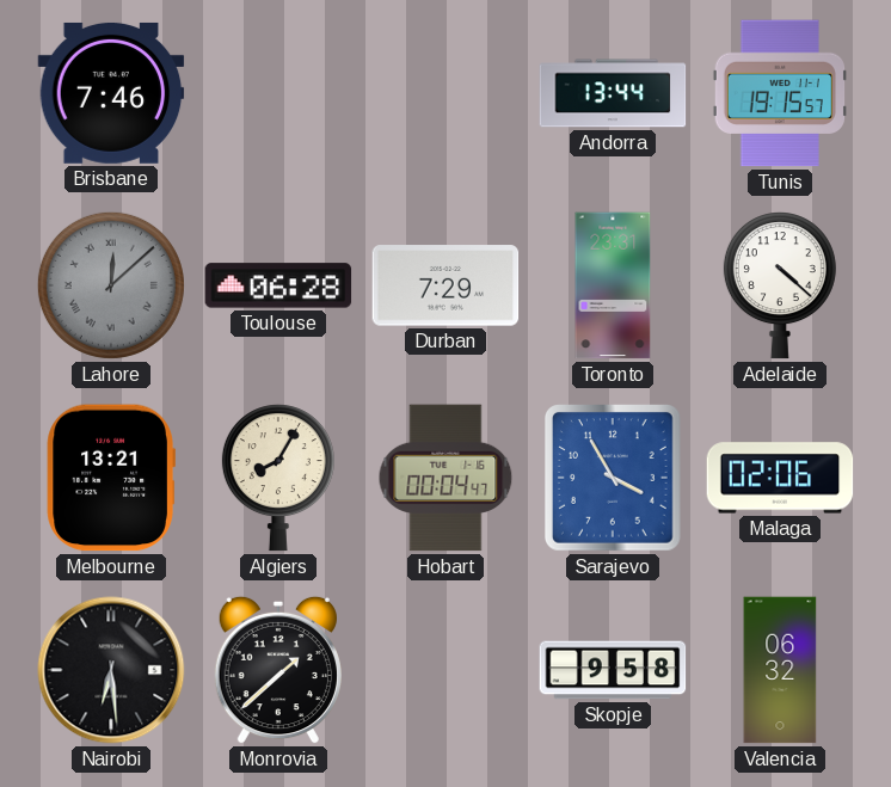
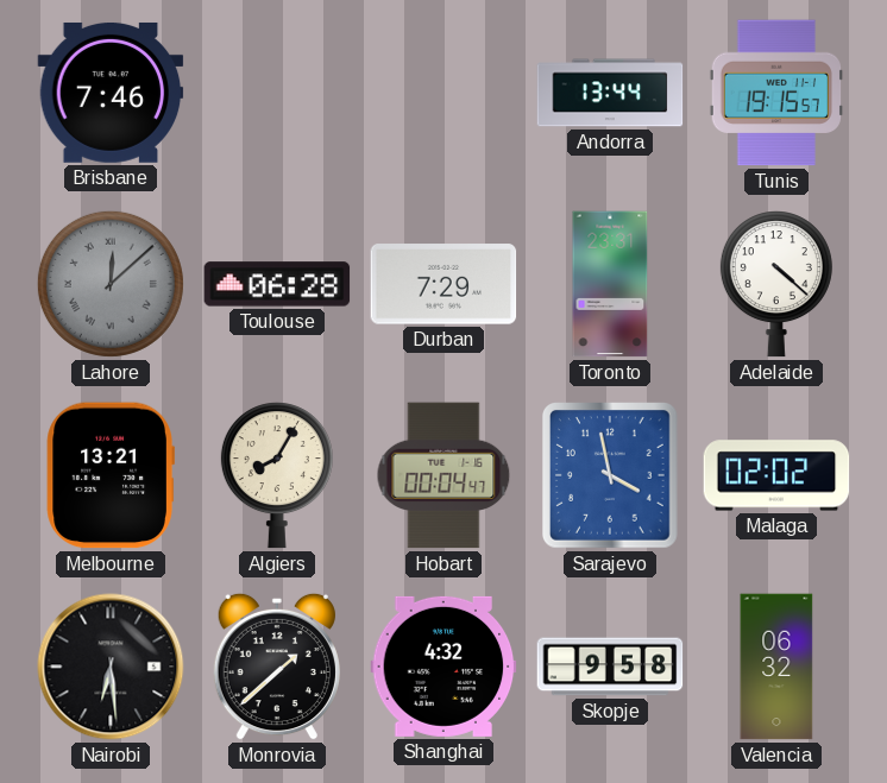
Sarajevo: 3:55 -> 3:58 (611, 476)
Malaga: 02:06 -> 02:02 (776, 475)
Shanghai: none -> 4:32 (443, 667)
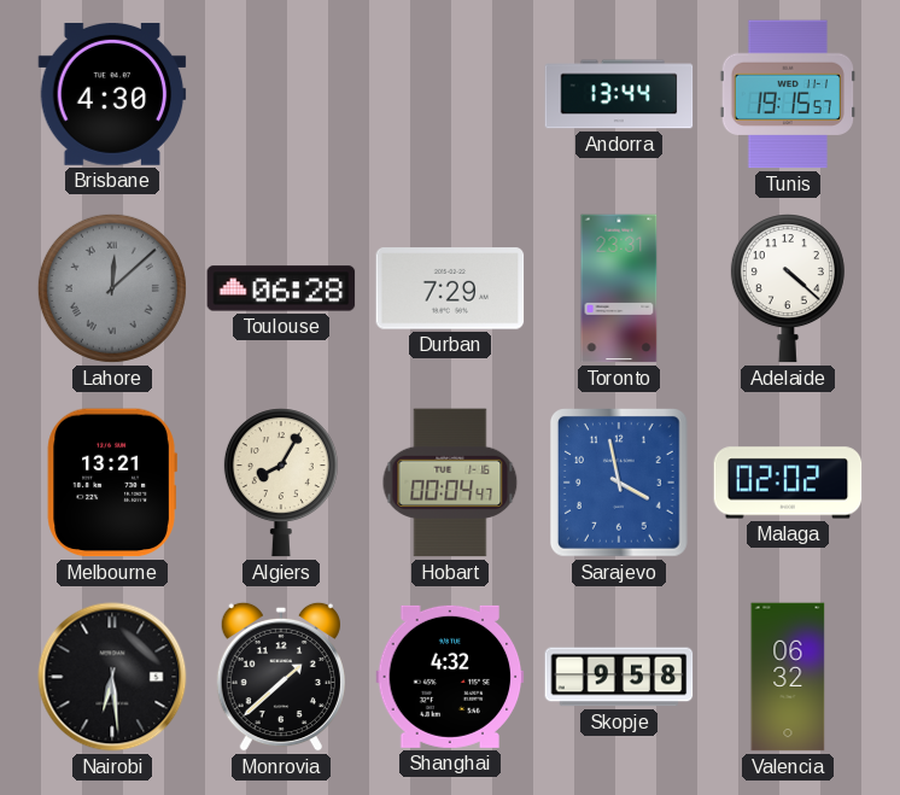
Brisbane: 7:46 -> 4:30 (112, 94)
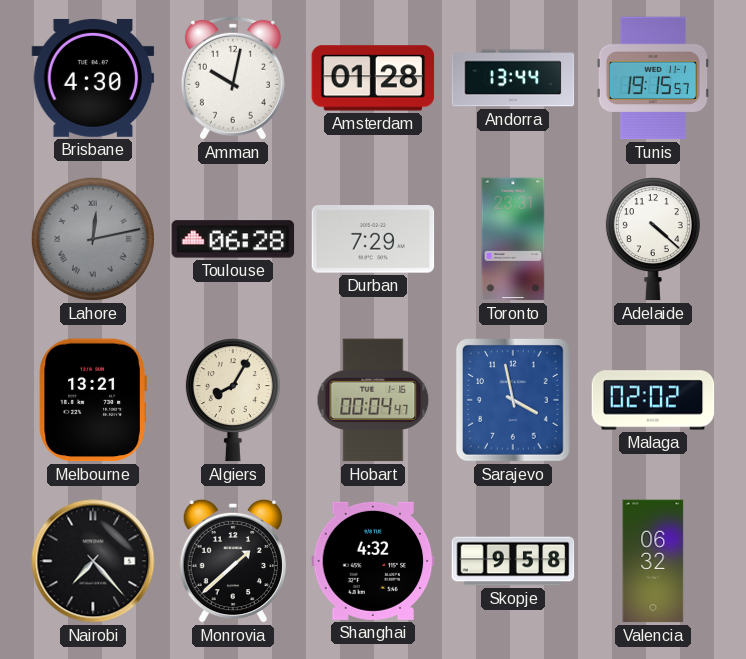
Amman: none -> 10:02 (233, 78)
Amsterdam: none -> 01:28 (373, 78)
Lahore: 12:08 -> 12:13 (93, 239)
Nairobi: 6:29 -> 7:23 (93, 561)
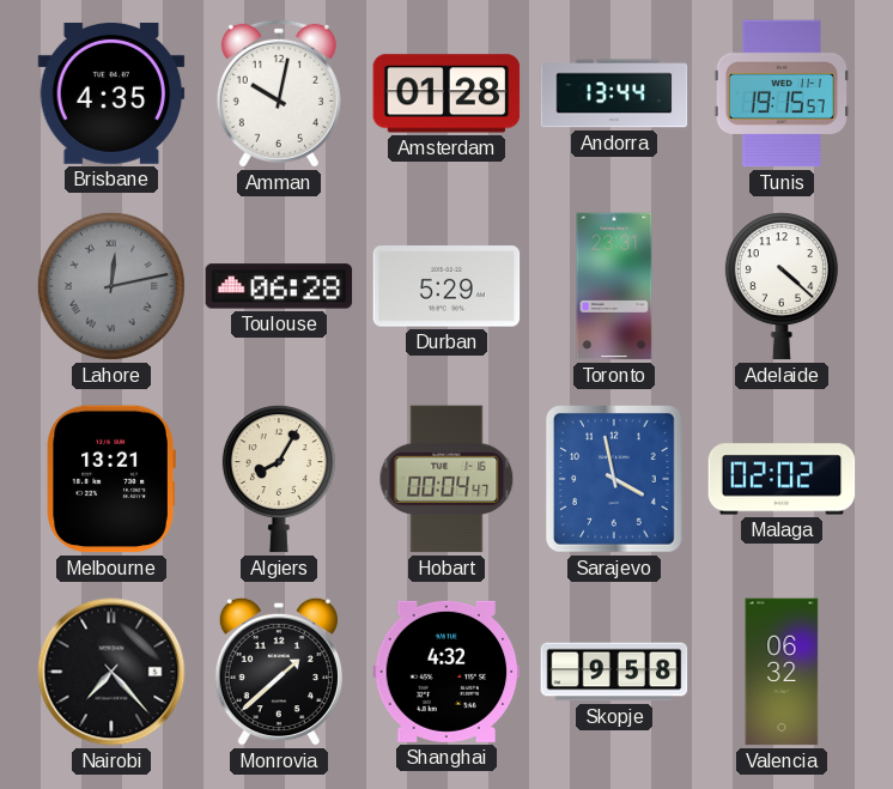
Brisbane: 4:30 -> 4:35 (111, 93)
Durban: 7:29 -> 5:29 (446, 286)
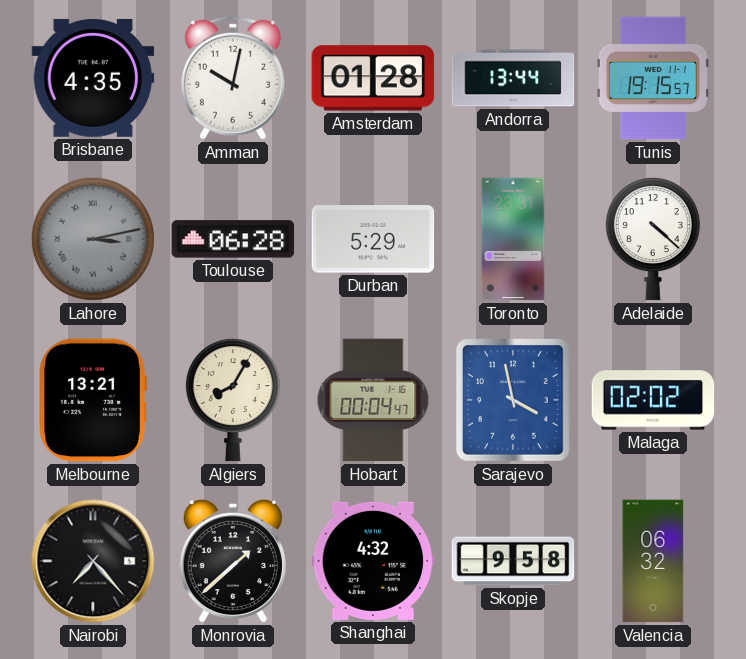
Lahore: 12:13 -> 3:13 (93, 239)
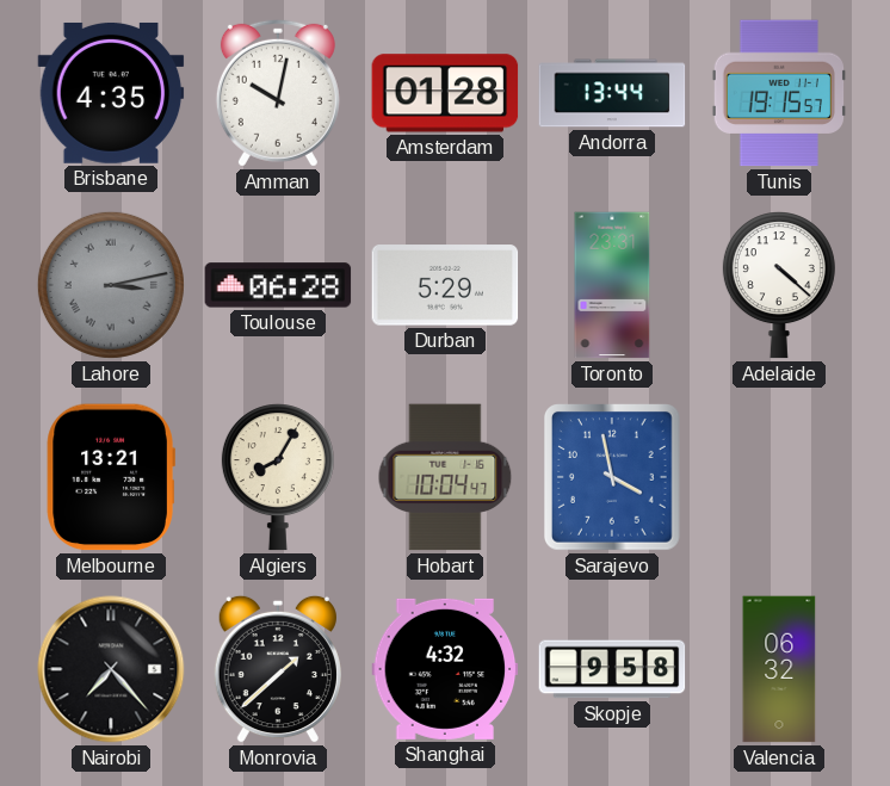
Hobart: 00:04 -> 10:04 (445, 477)
Malaga: 02:02 -> none (653, 400)
